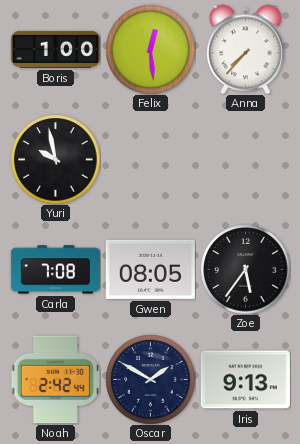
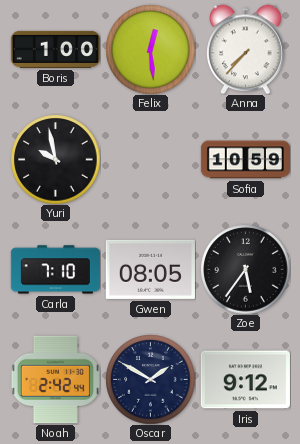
Sofia: none -> 10:59 (245, 160)
Carla: 7:08 -> 7:10 (55, 270)
Iris: 9:13 -> 9:12 (245, 380)
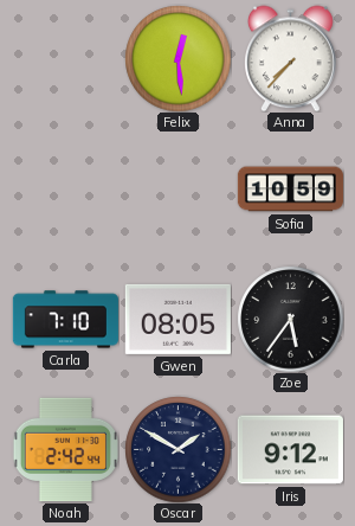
Boris: 1:00 -> none (55, 49)
Yuri: 9:58 -> none (55, 159)
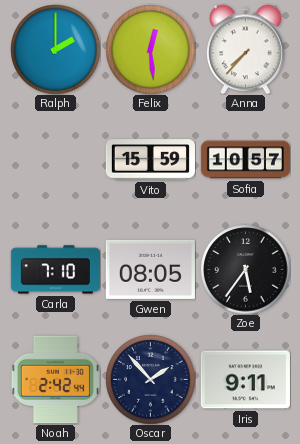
Ralph: none -> 2:00 (55, 49)
Vito: none -> 15:59 (150, 160)
Sofia: 10:59 -> 10:57 (245, 160)
Oscar: 1:50 -> 1:53 (150, 379)
Iris: 9:12 -> 9:11 (245, 380)
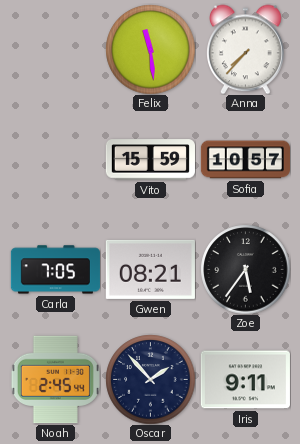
Ralph: 2:00 -> none (55, 49)
Felix: 12:29 -> 11:29 (150, 49)
Carla: 7:10 -> 7:05 (55, 270)
Gwen: 08:05 -> 08:21 (150, 269)
Noah: 2:42 -> 2:45 (55, 380)
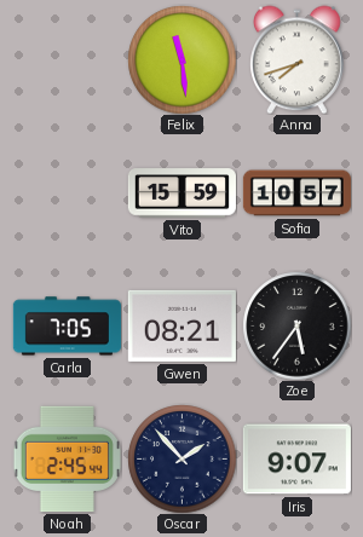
Anna: 7:37 -> 7:42 (298, 59)
Iris: 9:11 -> 9:07 (296, 460)
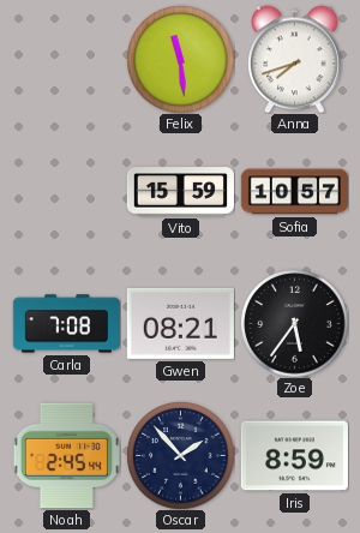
Carla: 7:05 -> 7:08 (66, 324)
Iris: 9:07 -> 8:59 (294, 456)
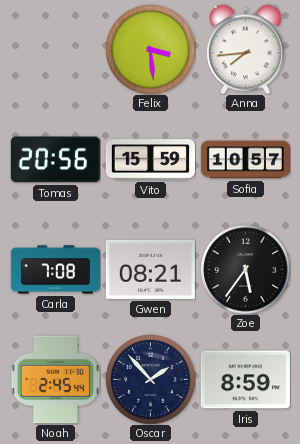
Felix: 11:29 -> 3:29 (150, 49)
Anna: 7:42 -> 7:44 (246, 49)
Tomas: none -> 20:56 (55, 160)
